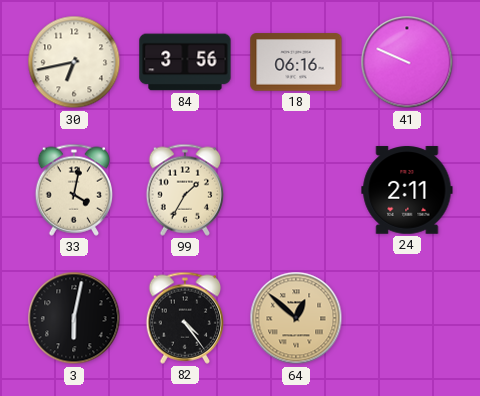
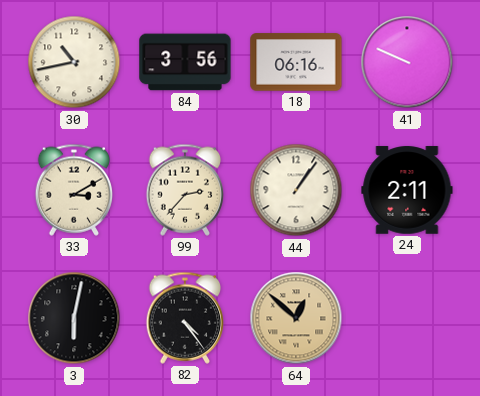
30: 6:43 -> 10:43 (74, 62)
33: 4:02 -> 3:10 (73, 190)
99: 1:35 -> 2:37 (184, 190)
44: none -> 1:06 (296, 190)
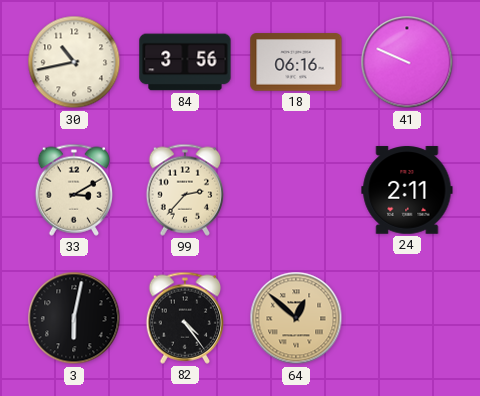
44: 1:06 -> none (296, 190)
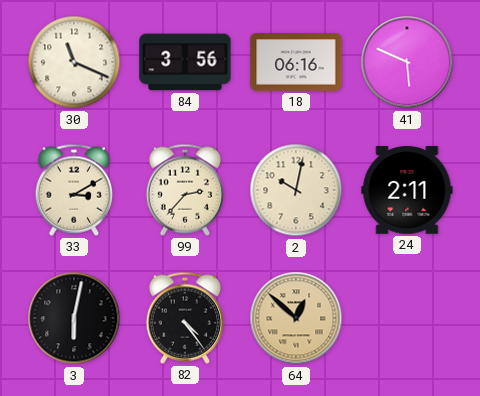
30: 10:43 -> 11:19 (74, 62)
41: 9:49 -> 5:49 (407, 62)
2: none -> 10:02 (296, 190)
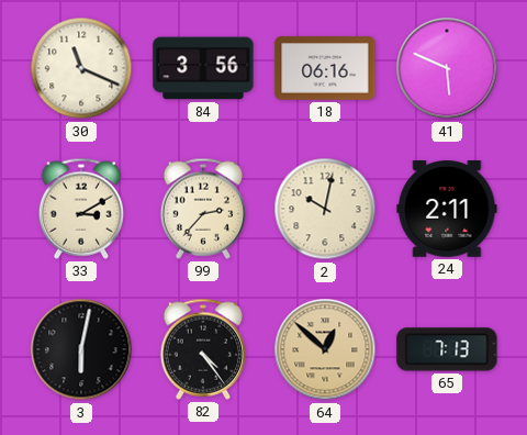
65: none -> 7:13 (447, 349)
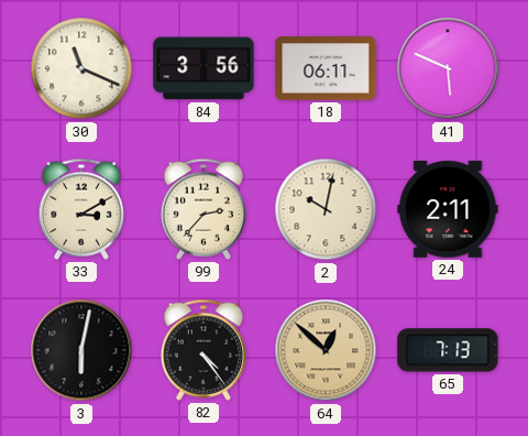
18: 06:16 -> 06:11 (326, 68)
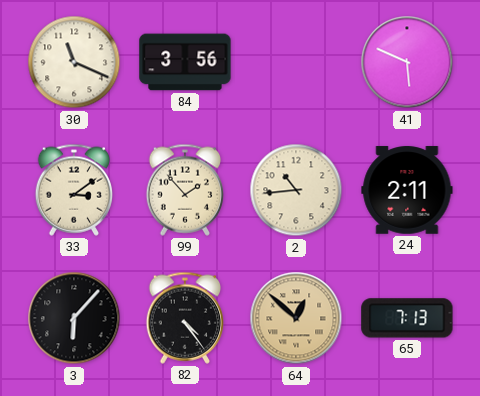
18: 06:11 -> none (326, 68)
33: 3:10 -> 3:09 (73, 190)
99: 2:37 -> 1:53 (184, 190)
2: 10:02 -> 10:44 (296, 190)
3: 6:02 -> 6:07 (74, 318)
